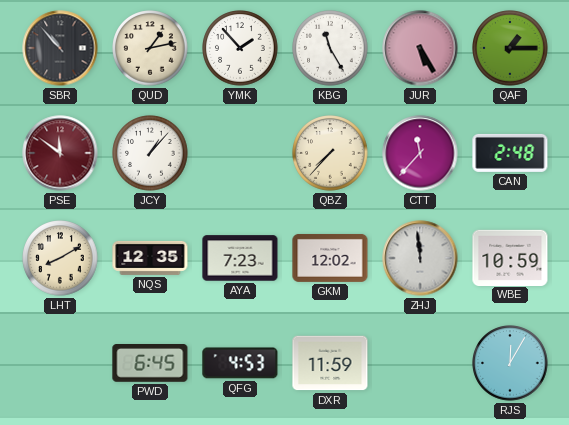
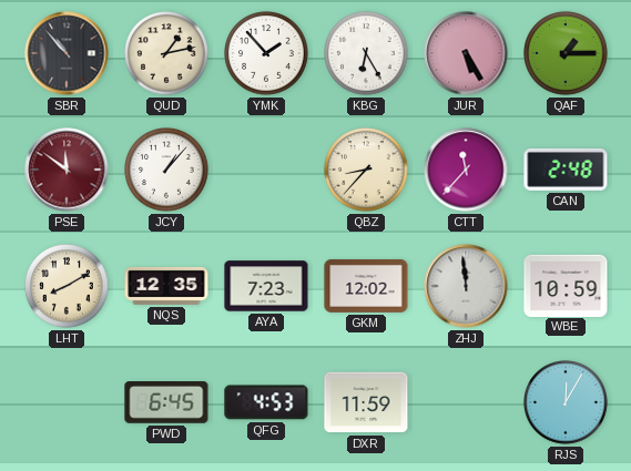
KBG: 11:25 -> 6:25 (366, 53)
QBZ: 7:37 -> 8:37 (366, 170)
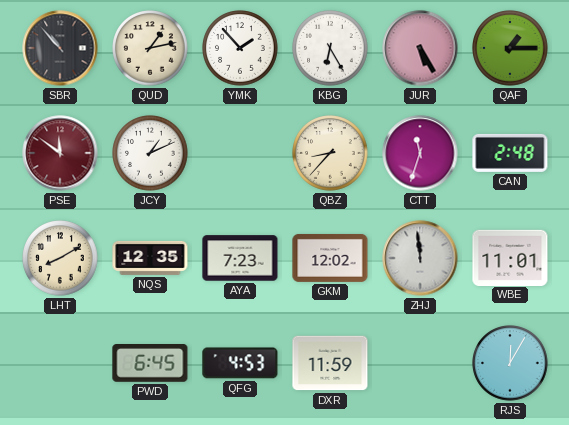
JCY: 1:07 -> 1:11 (150, 153)
CTT: 11:37 -> 11:33 (420, 153)
WBE: 10:59 -> 11:01 (510, 257)
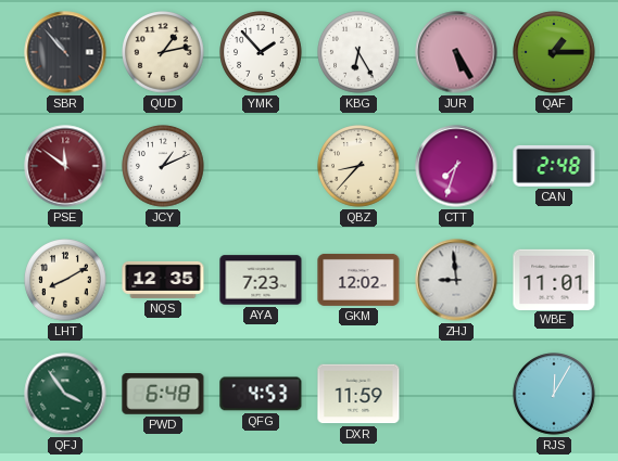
CTT: 11:33 -> 7:33 (456, 166)
ZHJ: 11:59 -> 8:59 (456, 280)
QFJ: none -> 3:54 (65, 394)
PWD: 6:45 -> 6:48 (163, 395)
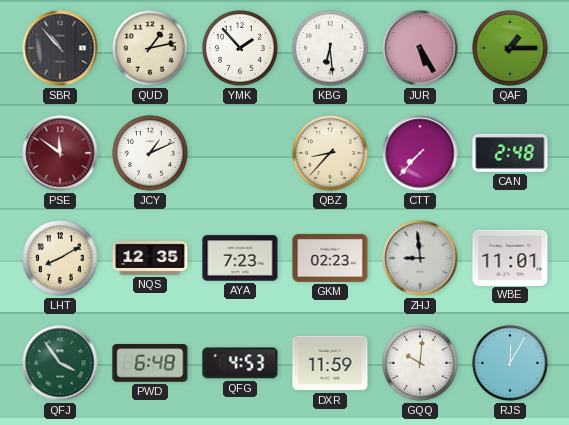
KBG: 6:25 -> 6:29 (330, 48)
CTT: 7:33 -> 7:37 (420, 153)
GKM: 12:02 -> 02:23 (330, 258)
GQQ: none -> 10:01 (420, 363)
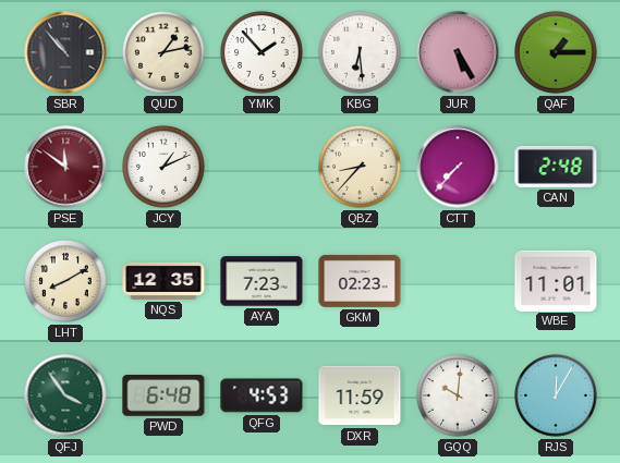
ZHJ: 8:59 -> none (420, 258)
